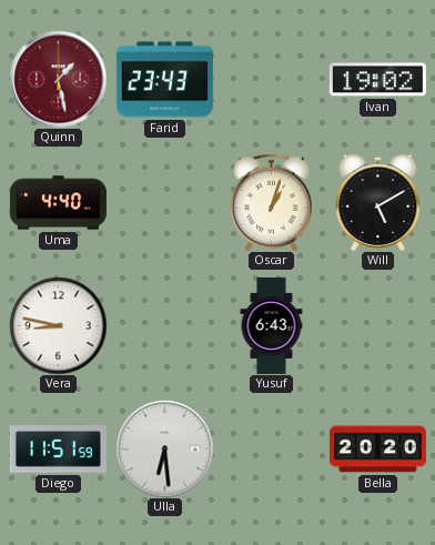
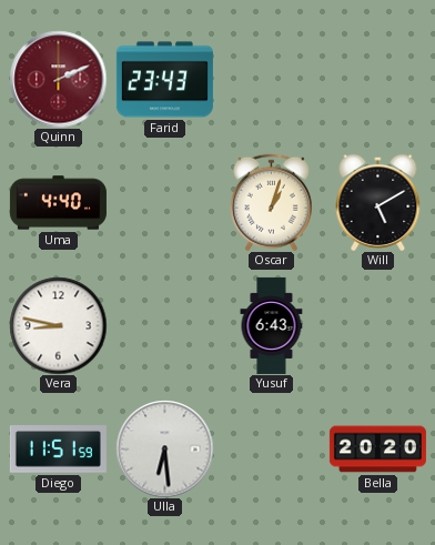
Quinn: 1:28 -> 2:11 (58, 79)
Ivan: 19:02 -> none (377, 80)
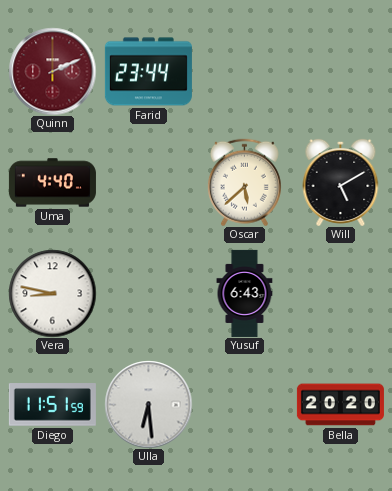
Farid: 23:43 -> 23:44 (148, 72)
Oscar: 1:03 -> 5:38 (244, 182)
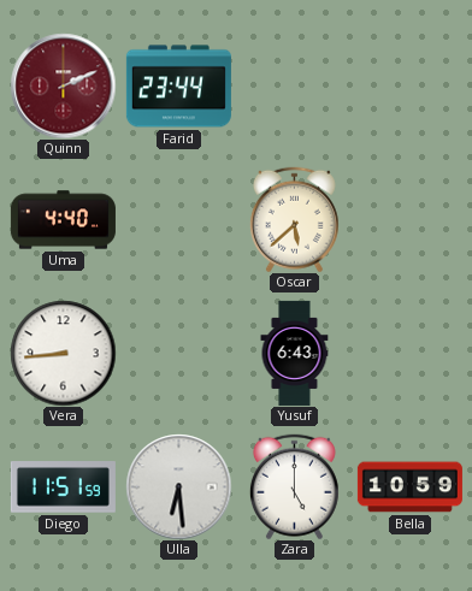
Will: 5:10 -> none (341, 182)
Vera: 8:47 -> 8:44 (63, 353)
Zara: none -> 5:00 (294, 486)
Bella: 20:20 -> 10:59 (409, 487)
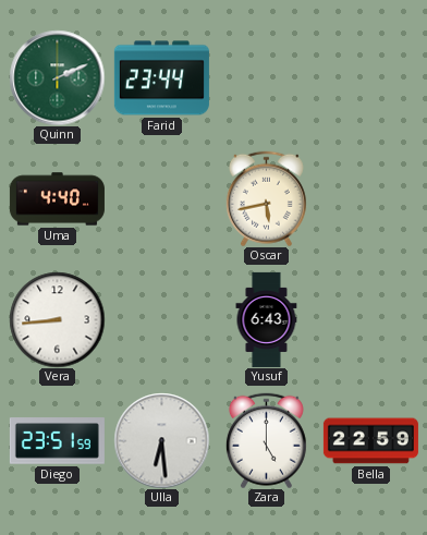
Quinn dial: burgundy -> green (57, 77)
Oscar: 5:38 -> 5:43 (266, 198)
Diego: 11:51 -> 23:51 (57, 441)
Bella: 10:59 -> 22:59 (370, 441)
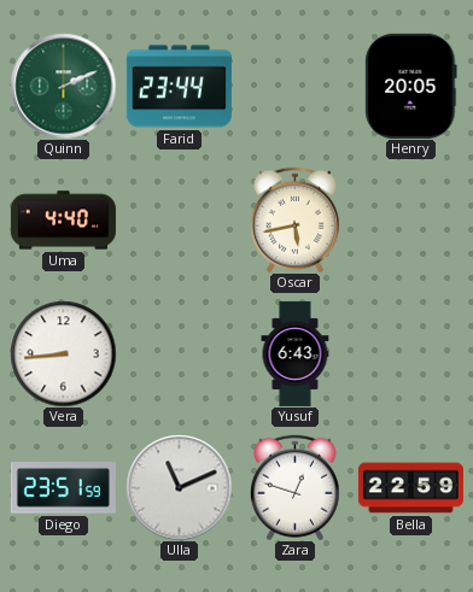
Henry: none -> 20:05 (411, 86)
Ulla: 6:29 -> 11:11 (179, 487)
Zara: 5:00 -> 12:48 (294, 487)
